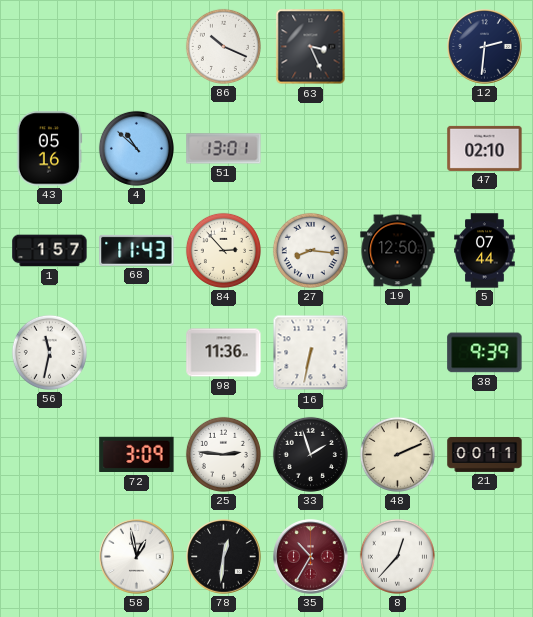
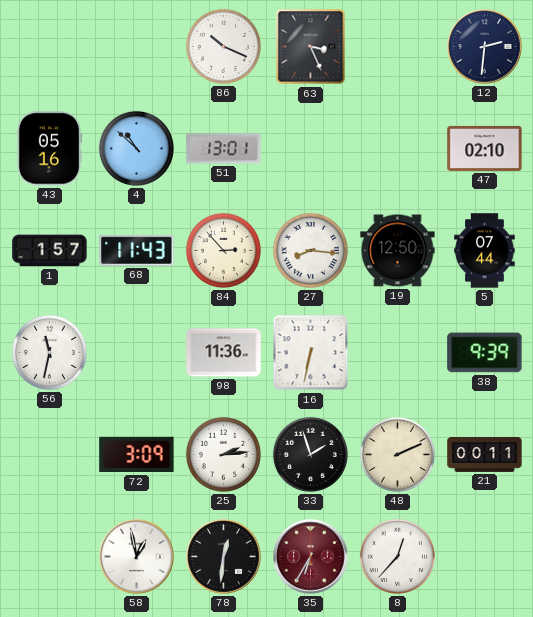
25: 2:46 -> 2:14 (223, 454)
35: 10:35 -> 6:35 (311, 557)
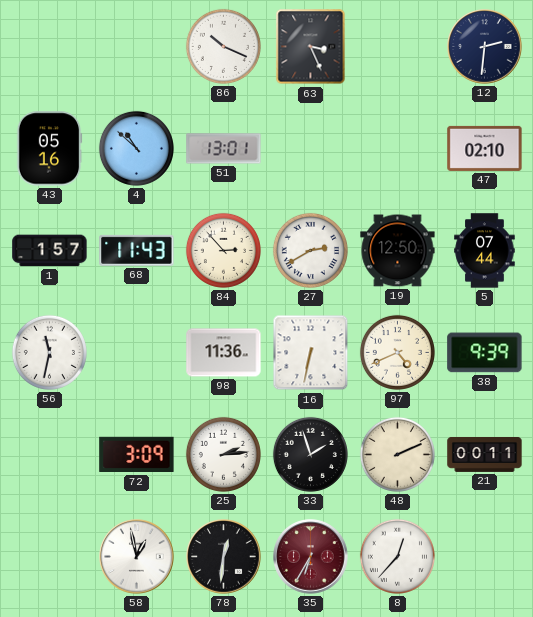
27: 8:16 -> 2:40 (310, 250)
97: none -> 4:41 (397, 352)
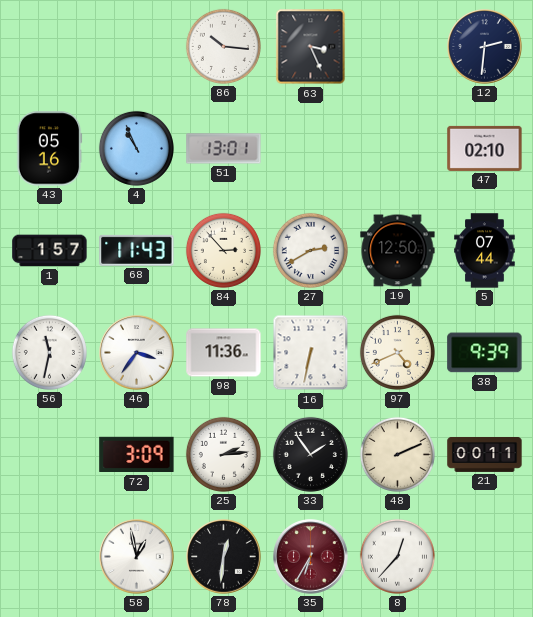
86: 10:19 -> 10:16 (223, 46)
4: 10:52 -> 10:56 (136, 148)
46: none -> 3:36 (137, 353)
33: 1:57 -> 1:54 (310, 454)
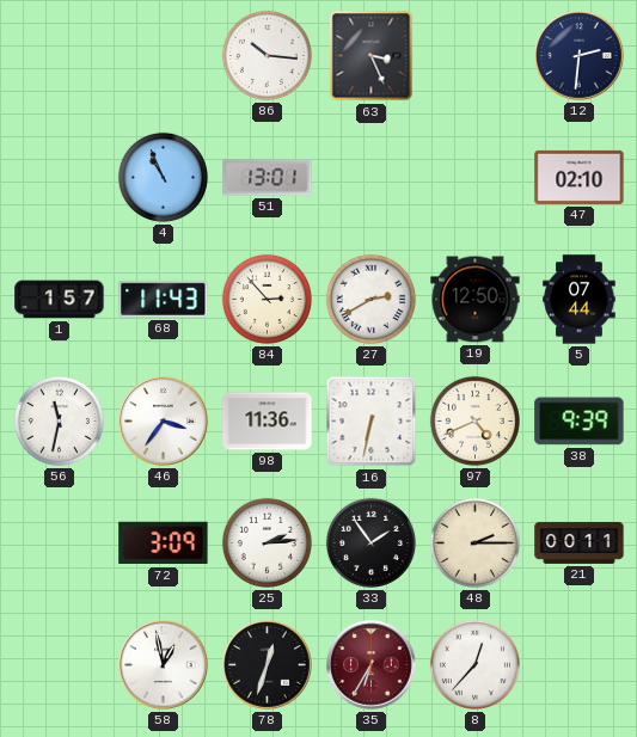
43: 05:16 -> none (49, 149)
48: 2:11 -> 2:15 (474, 542)
78: 12:31 -> 12:33 (268, 665)
